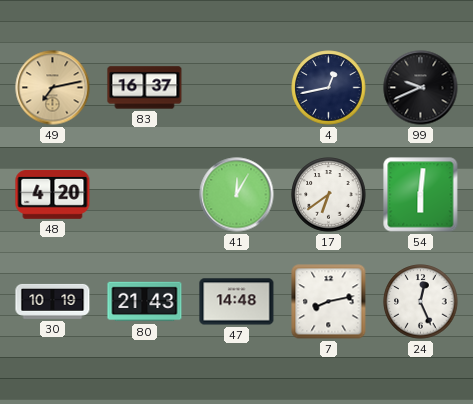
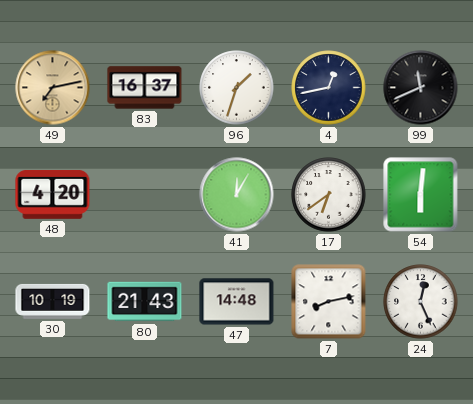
96: none -> 1:33 (237, 88)
99: 9:41 -> 11:41 (421, 88)
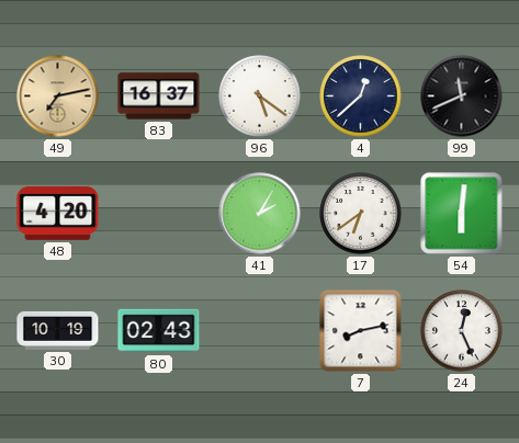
96: 1:33 -> 5:21 (260, 96)
4: 12:43 -> 12:38 (361, 96)
41: 12:05 -> 2:05 (260, 214)
80: 21:43 -> 02:43 (159, 331)
47: 14:48 -> none (237, 302)
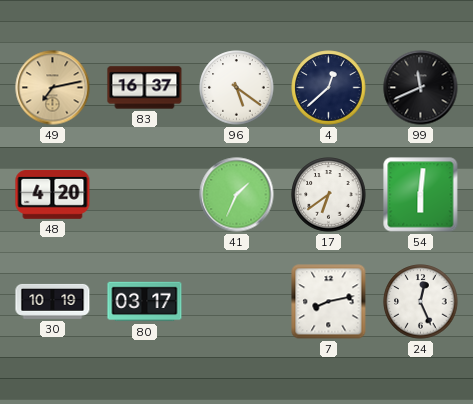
41: 2:05 -> 1:34 (237, 195)
80: 02:43 -> 03:17 (145, 302)
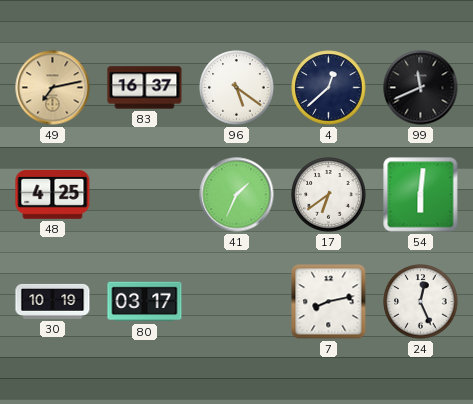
48: 4:20 -> 4:25 (53, 194)
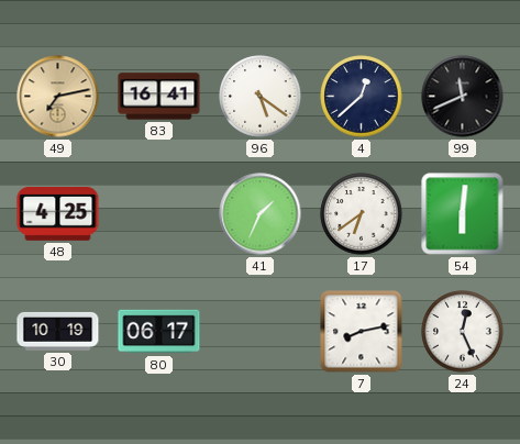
83: 16:37 -> 16:41 (159, 97)
80: 03:17 -> 06:17 (159, 332)
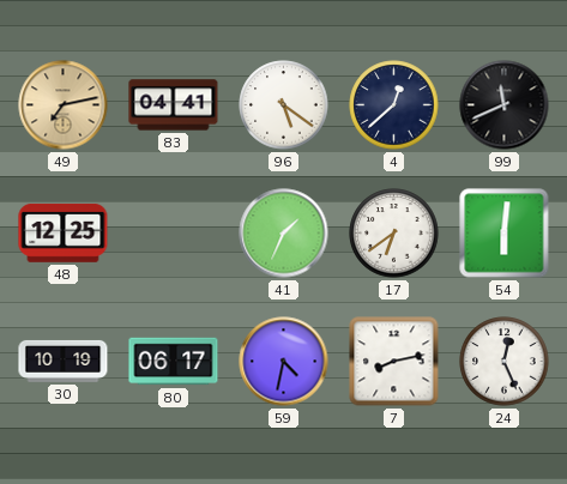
83: 16:41 -> 04:41 (174, 105)
48: 4:25 -> 12:25 (64, 232)
59: none -> 4:32 (284, 362)
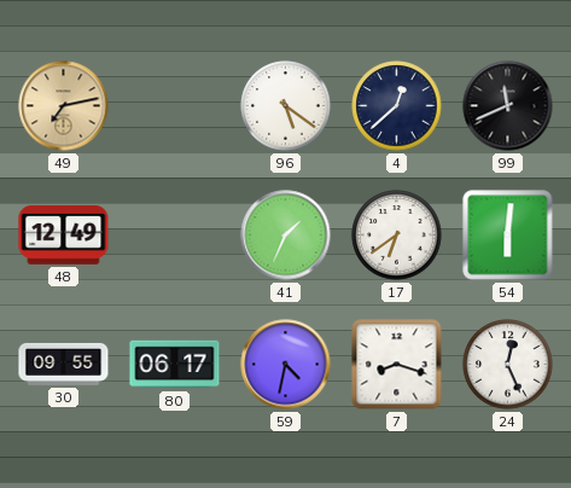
83: 04:41 -> none (174, 105)
48: 12:25 -> 12:49 (64, 234)
30: 10:19 -> 09:55 (64, 364)
7: 8:13 -> 8:18 (397, 365)
